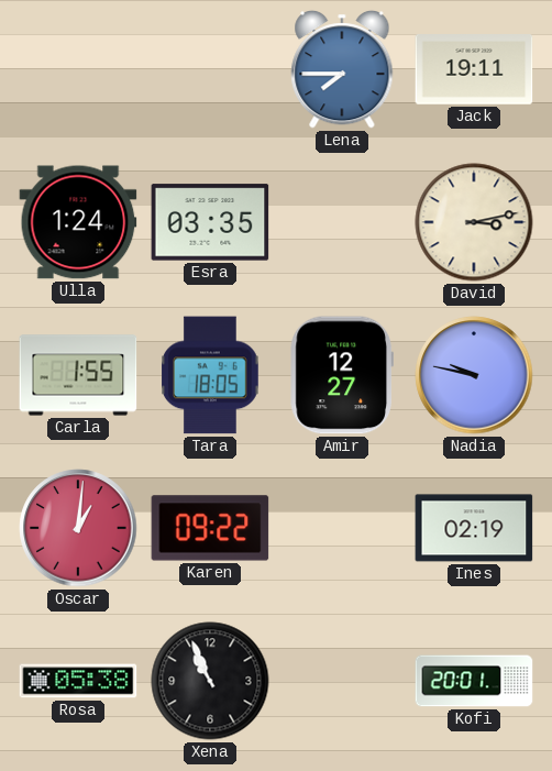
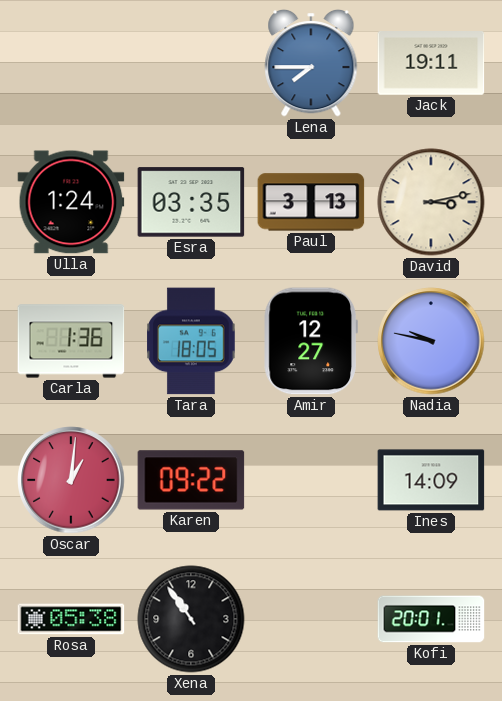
Paul: none -> 3:13 (311, 202)
Carla: 1:55 -> 1:36 (71, 341)
Ines: 02:19 -> 14:09 (431, 480)
Xena: 10:56 -> 10:54 (191, 619)
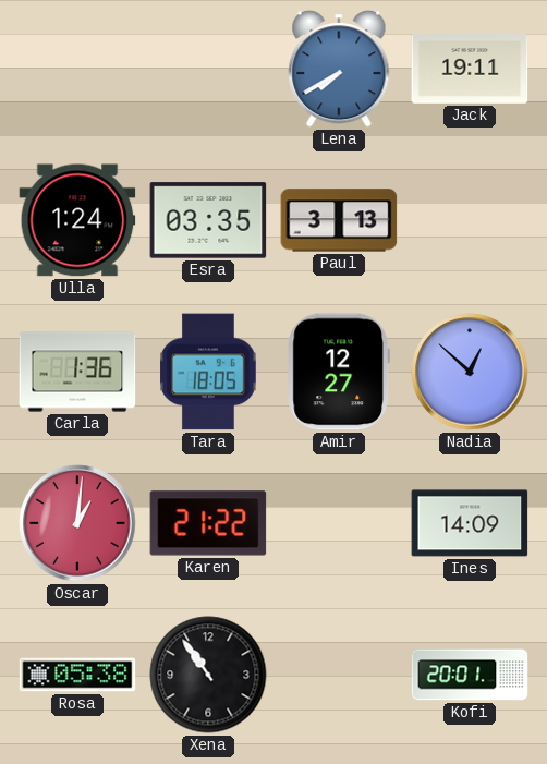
Lena: 7:45 -> 7:40 (339, 69)
David: 3:13 -> none (431, 202)
Nadia: 9:47 -> 12:52 (470, 372)
Karen: 09:22 -> 21:22 (208, 523)
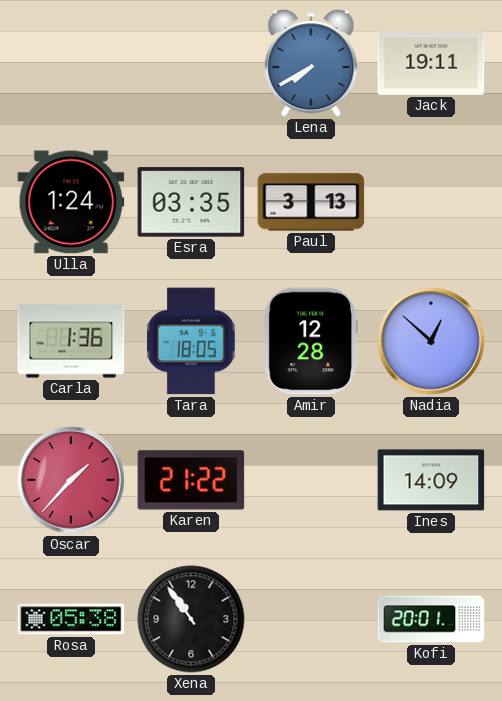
Amir: 12:27 -> 12:28 (311, 341)
Oscar: 1:01 -> 1:37 (71, 480)
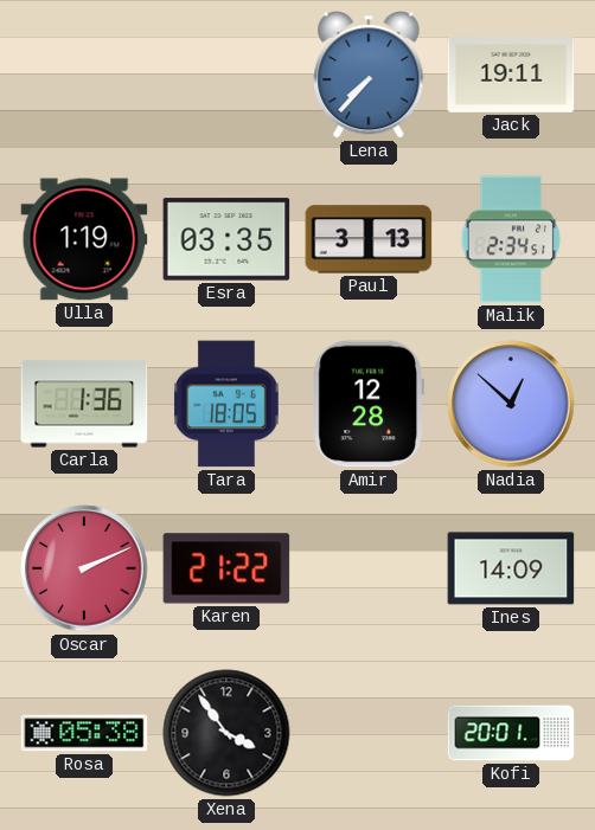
Lena: 7:40 -> 7:37 (369, 75)
Ulla: 1:24 -> 1:19 (84, 239)
Malik: none -> 2:34 (511, 239)
Oscar: 1:37 -> 2:11 (84, 568)
Xena: 10:54 -> 3:54 (226, 733)
